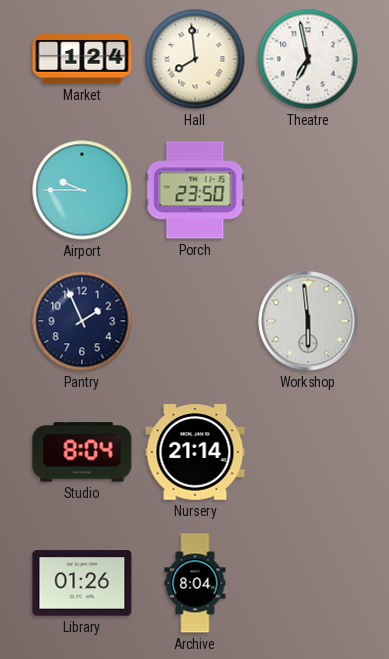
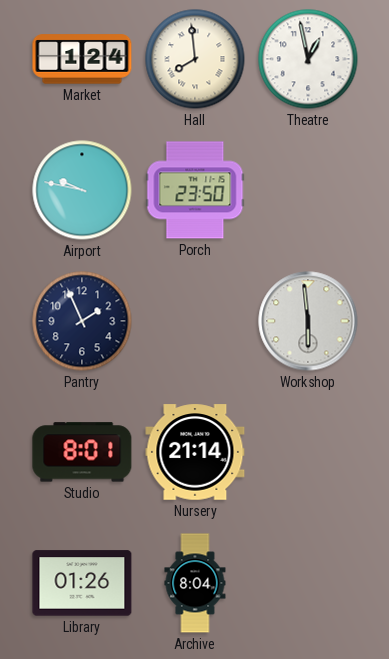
Theatre: 6:58 -> 12:58 (308, 59)
Airport: 9:45 -> 9:47 (82, 190)
Studio: 8:04 -> 8:01 (82, 452)
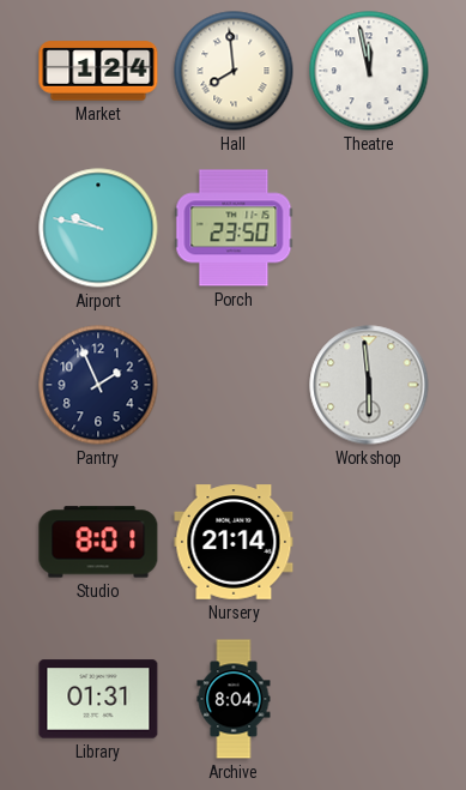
Theatre: 12:58 -> 11:58 (369, 71)
Library: 01:26 -> 01:31 (98, 699)
